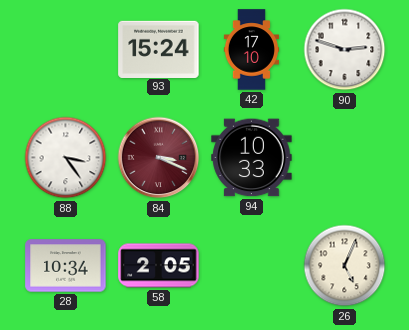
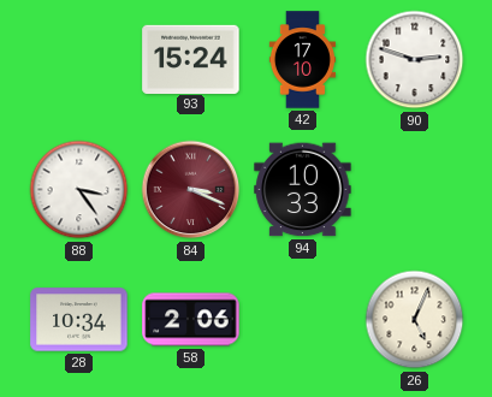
58: 2:05 -> 2:06 (191, 320)
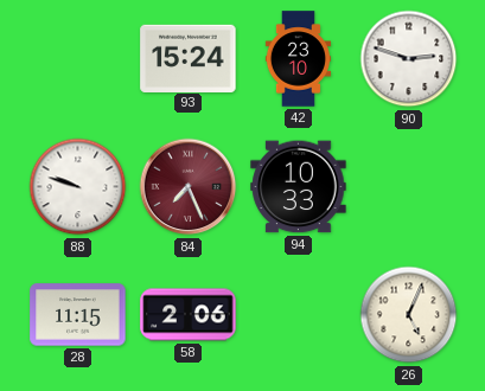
42: 17:10 -> 23:10 (298, 59)
88: 3:24 -> 9:48 (78, 187)
84: 3:19 -> 7:26 (189, 187)
28: 10:34 -> 11:15 (78, 315)
